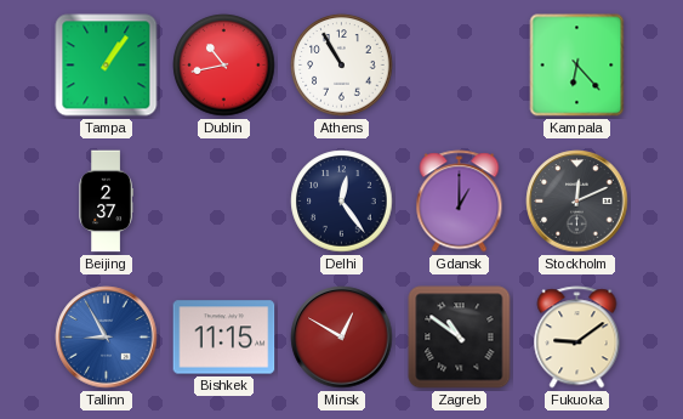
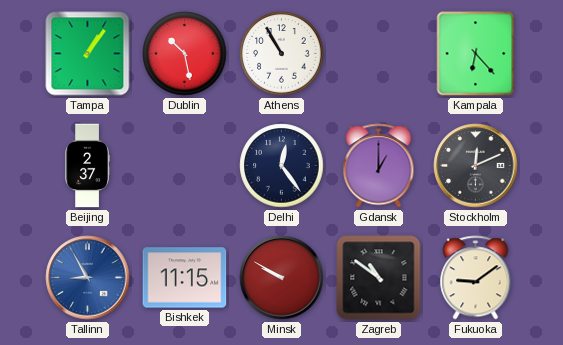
Dublin: 10:43 -> 10:28 (185, 54)
Minsk: 12:50 -> 9:50 (282, 278)
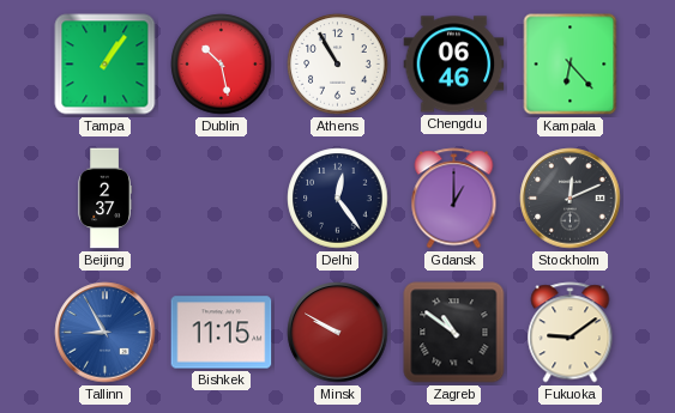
Chengdu: none -> 06:46 (454, 65)
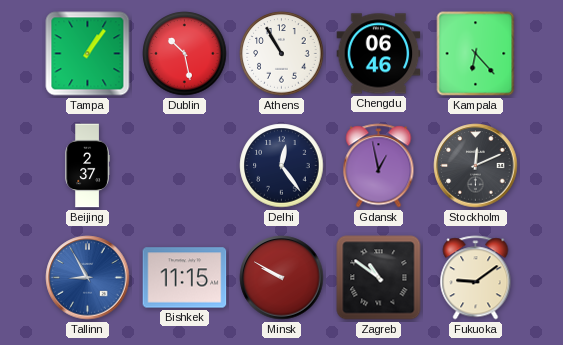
Gdansk: 1:00 -> 12:58 (379, 166)
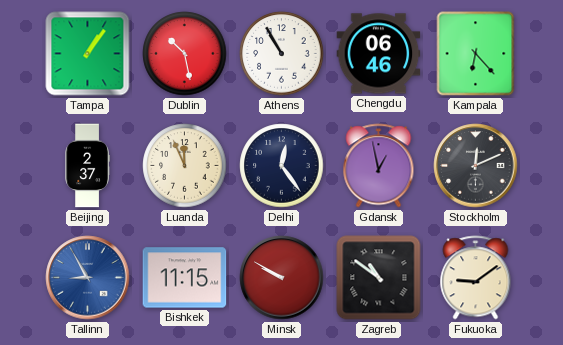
Luanda: none -> 11:56 (185, 166)
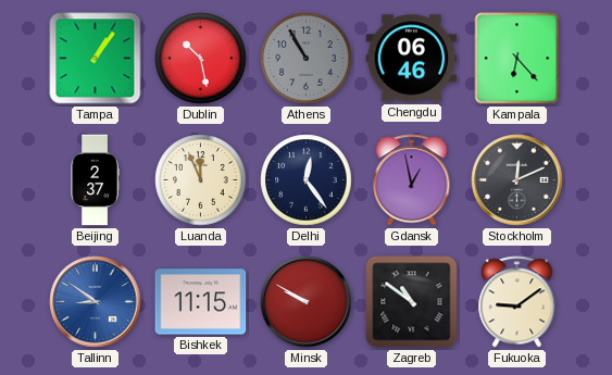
Athens dial: white -> grey (307, 59)
Tallinn: 8:55 -> 8:51 (96, 302)
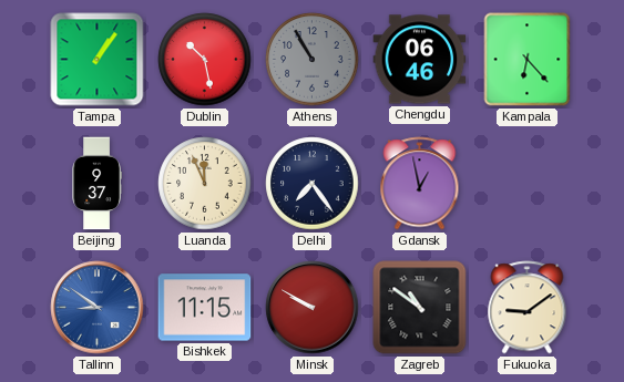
Beijing: 2:37 -> 9:37 (96, 184)
Delhi: 12:24 -> 7:24 (313, 184)
Stockholm: 12:11 -> none (517, 180)
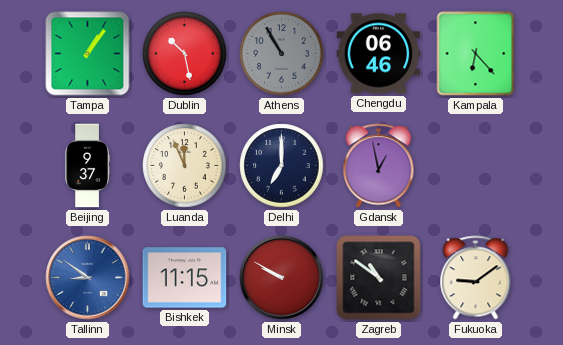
Delhi: 7:24 -> 7:00 (282, 166)
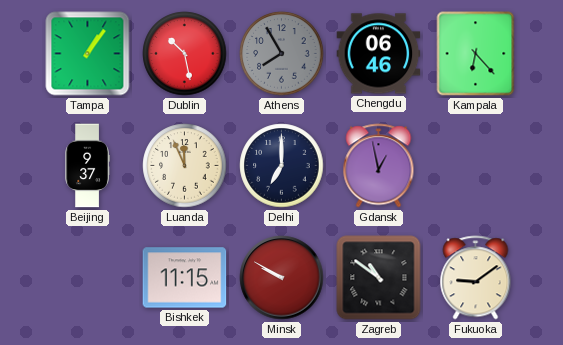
Athens: 10:55 -> 7:55 (282, 54)
Tallinn: 8:51 -> none (88, 278)
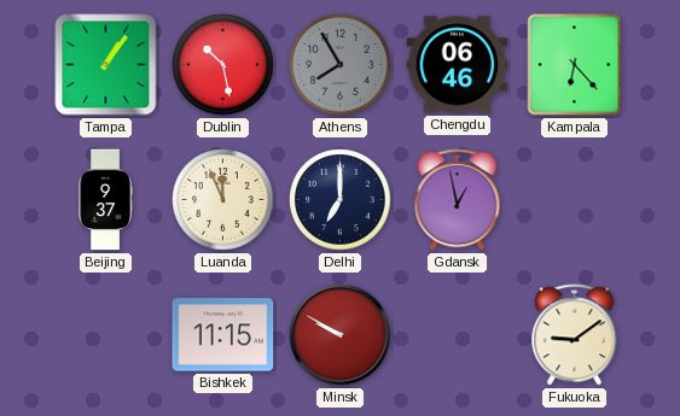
Zagreb: 10:51 -> none (379, 278)
